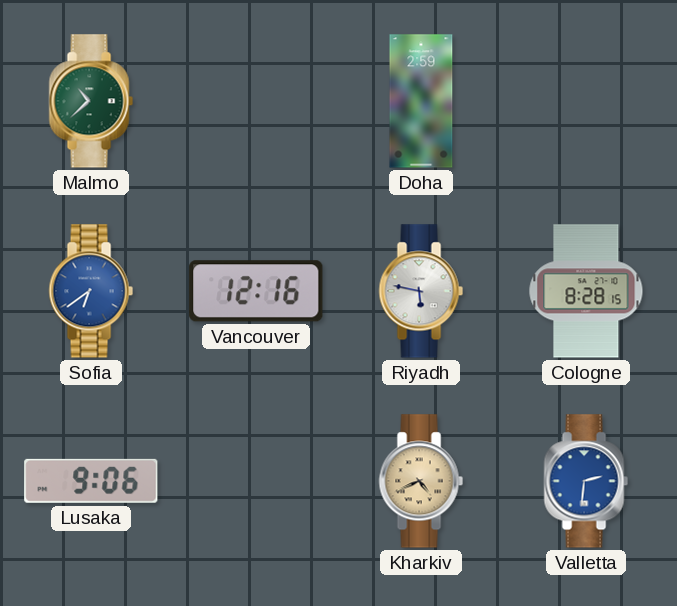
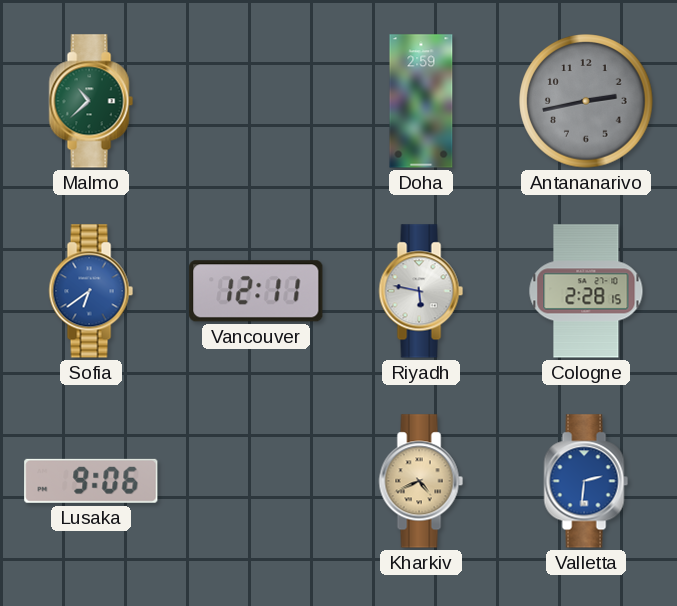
Antananarivo: none -> 2:43 (586, 101)
Vancouver: 12:16 -> 12:11 (256, 291)
Cologne: 8:28 -> 2:28 (586, 291)
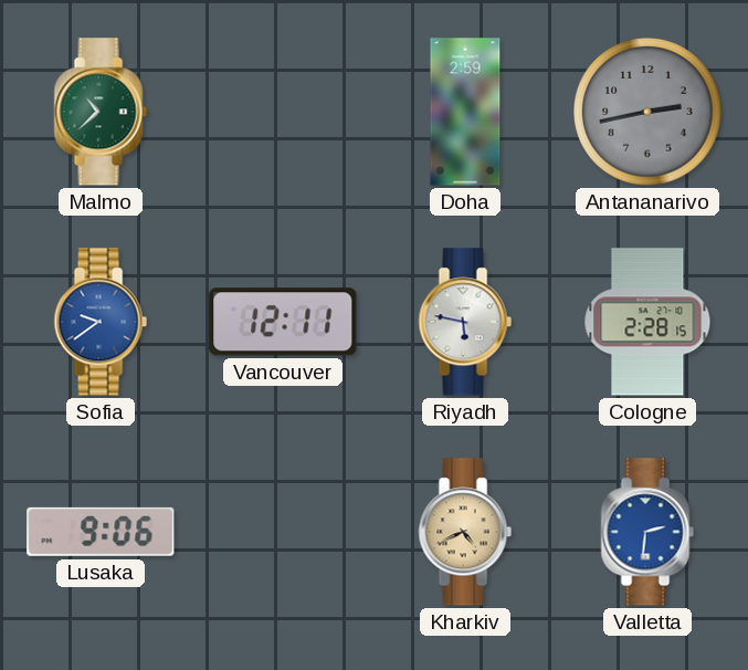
Sofia: 6:39 -> 9:39 (101, 322)
